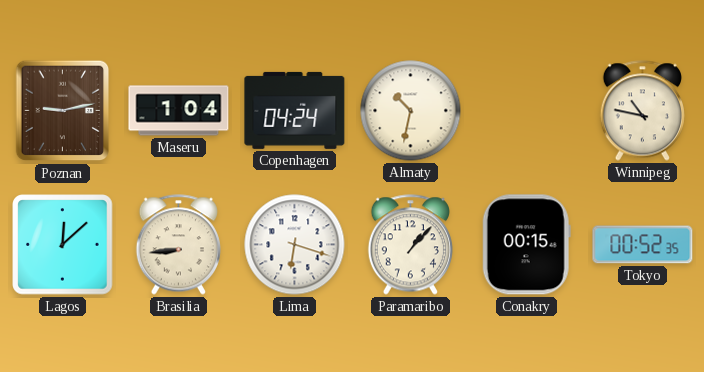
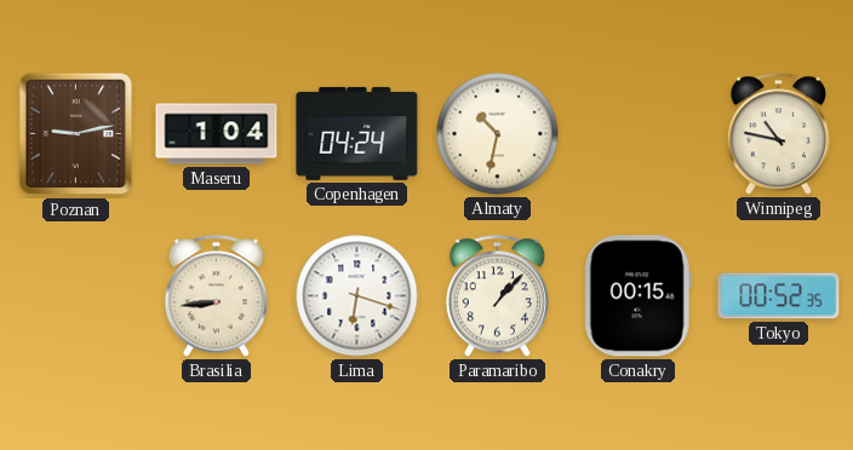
Lagos: 12:08 -> none (63, 245)
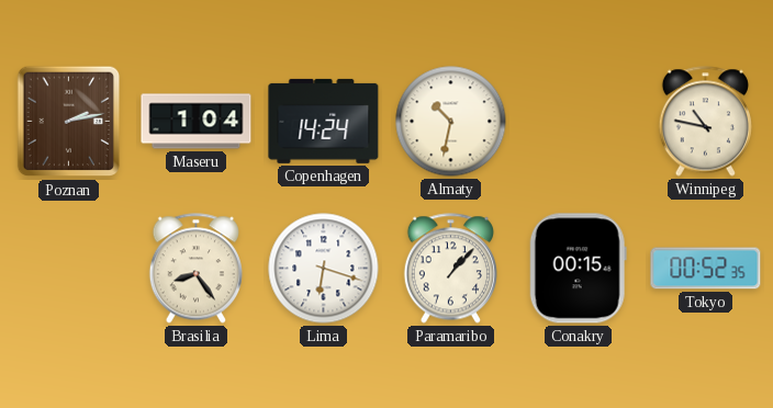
Poznan: 9:13 -> 2:13 (69, 122)
Copenhagen: 04:24 -> 14:24 (324, 121)
Brasilia: 8:44 -> 8:24 (195, 269)
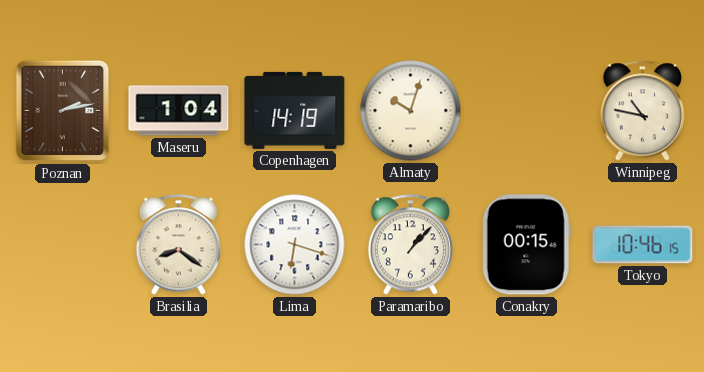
Copenhagen: 14:24 -> 14:19 (295, 110)
Almaty: 10:32 -> 10:03 (411, 111)
Brasilia: 8:24 -> 8:21 (178, 245)
Tokyo: 00:52 -> 10:46 (643, 245)
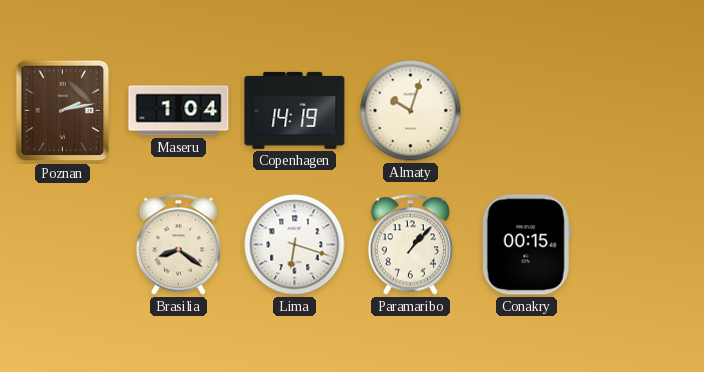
Winnipeg: 10:47 -> none (642, 111)
Tokyo: 10:46 -> none (643, 245)
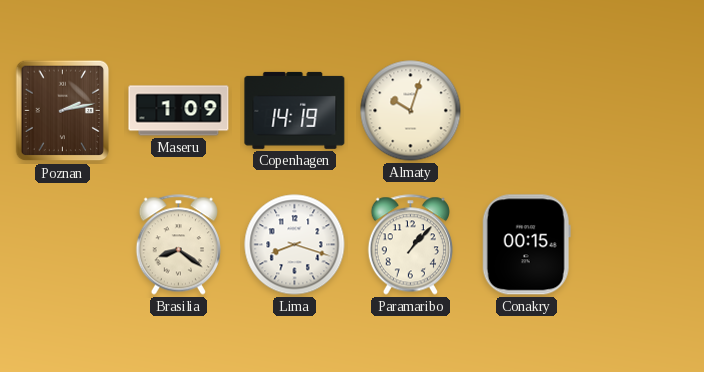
Maseru: 1:04 -> 1:09 (179, 111)
Lima: 6:18 -> 8:18 (295, 245)
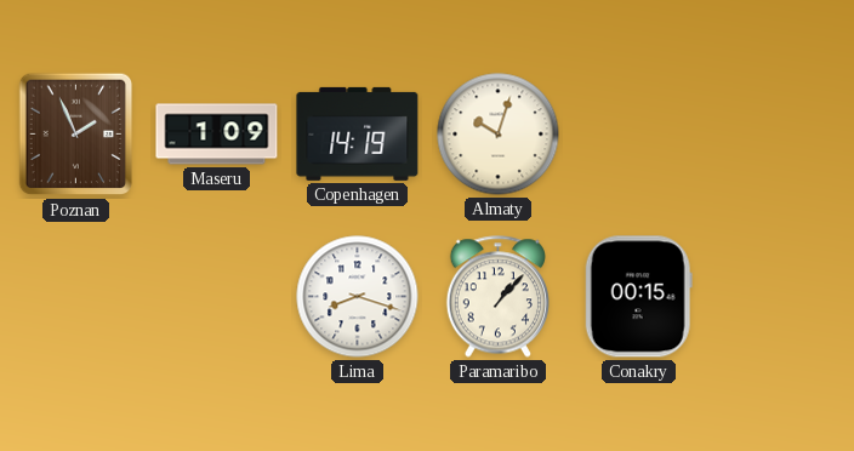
Poznan: 2:13 -> 1:56 (76, 135)
Brasilia: 8:21 -> none (178, 245)
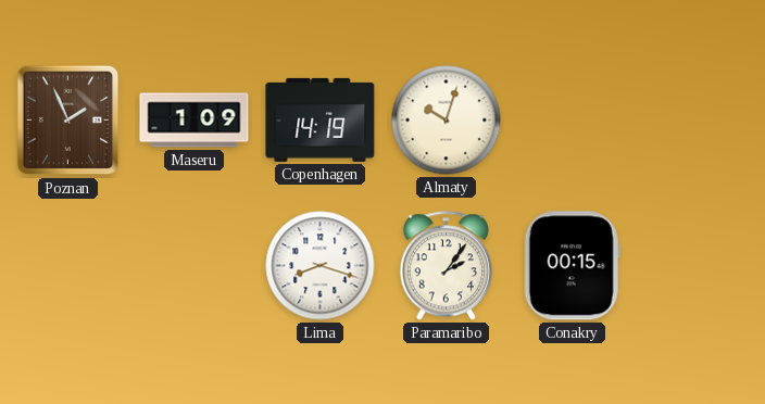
Paramaribo: 1:07 -> 2:06 (446, 266)
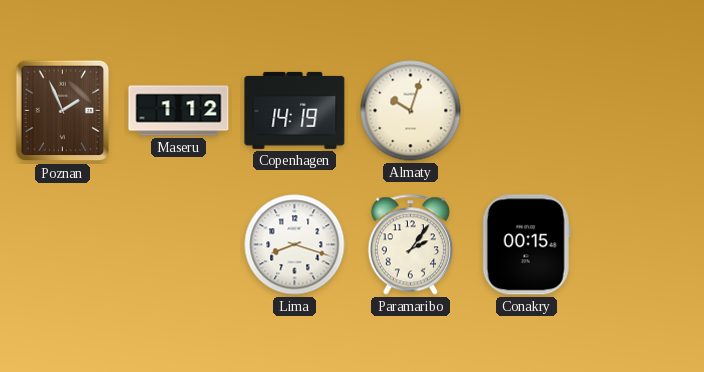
Maseru: 1:09 -> 1:12 (179, 111)
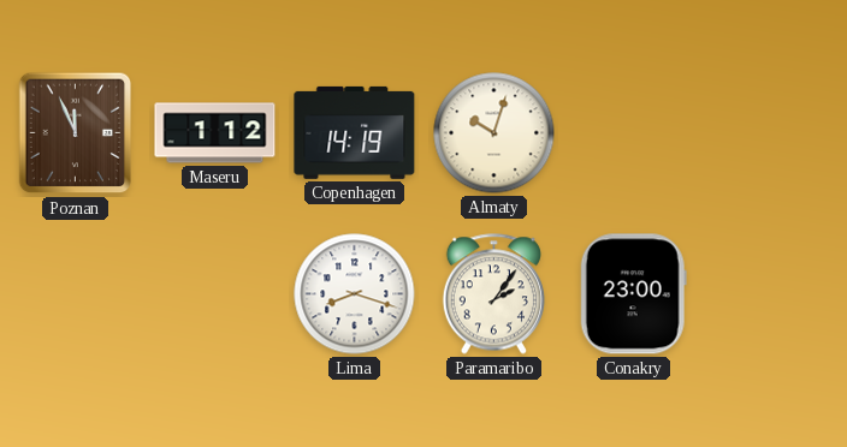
Poznan: 1:56 -> 11:56 (76, 133)
Conakry: 00:15 -> 23:00 (633, 294)
